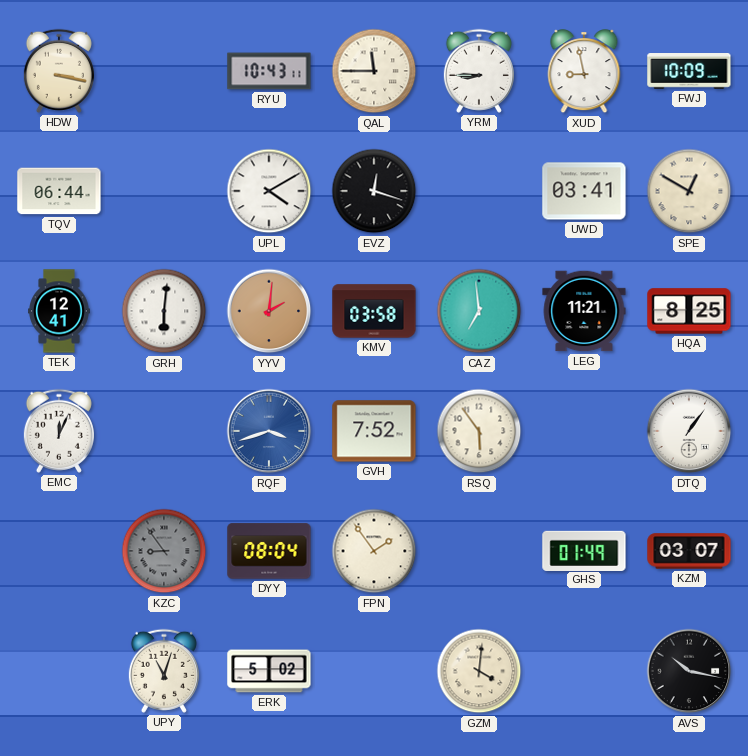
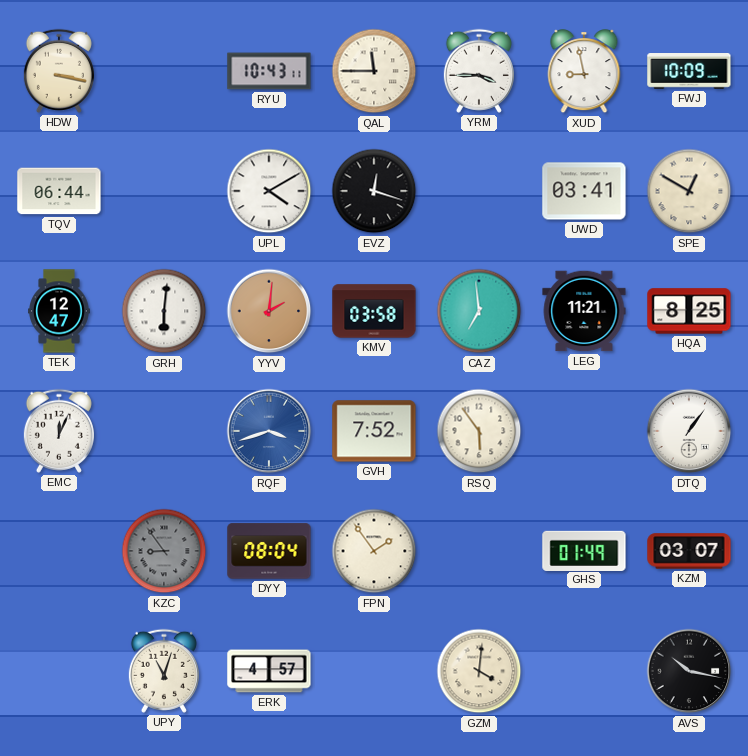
YRM: 8:45 -> 3:45 (479, 71)
TEK: 12:41 -> 12:47 (59, 311)
ERK: 5:02 -> 4:57 (269, 671)
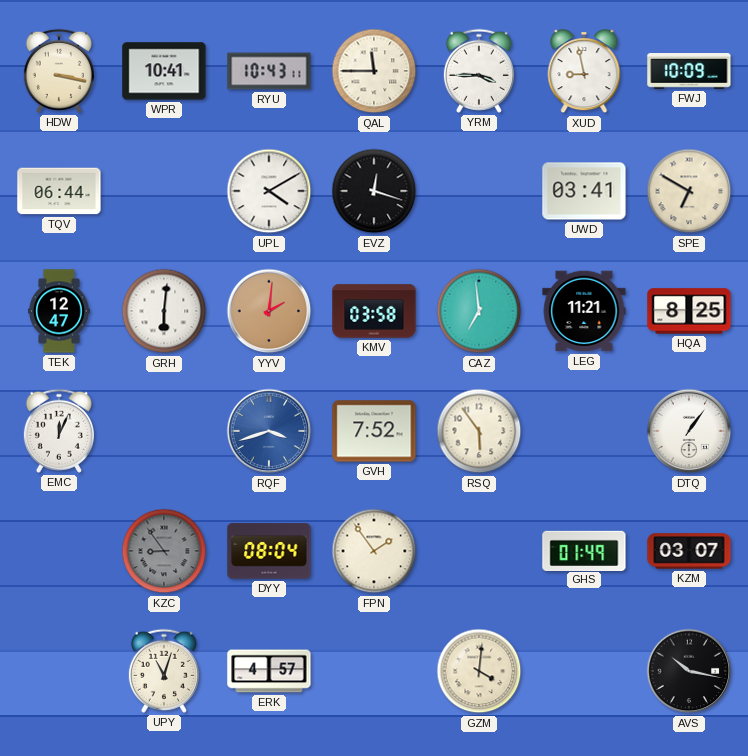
WPR: none -> 10:41 (164, 71)
SPE: 12:50 -> 6:50 (689, 191)
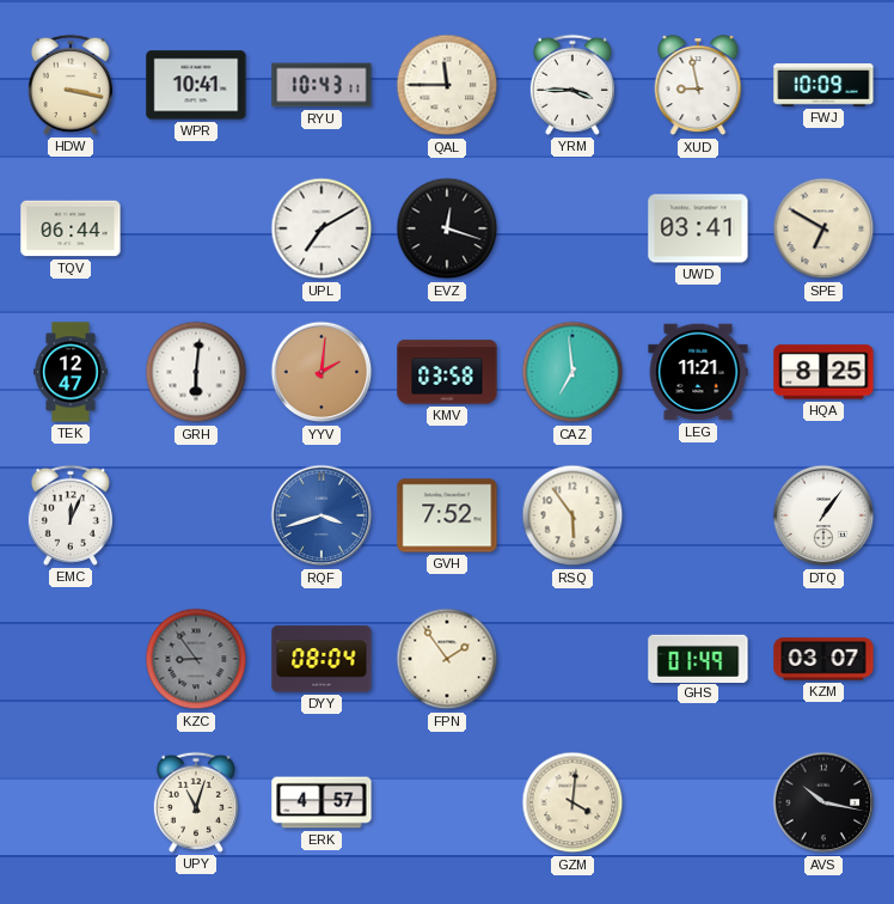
UPL: 4:10 -> 7:10 (322, 228)
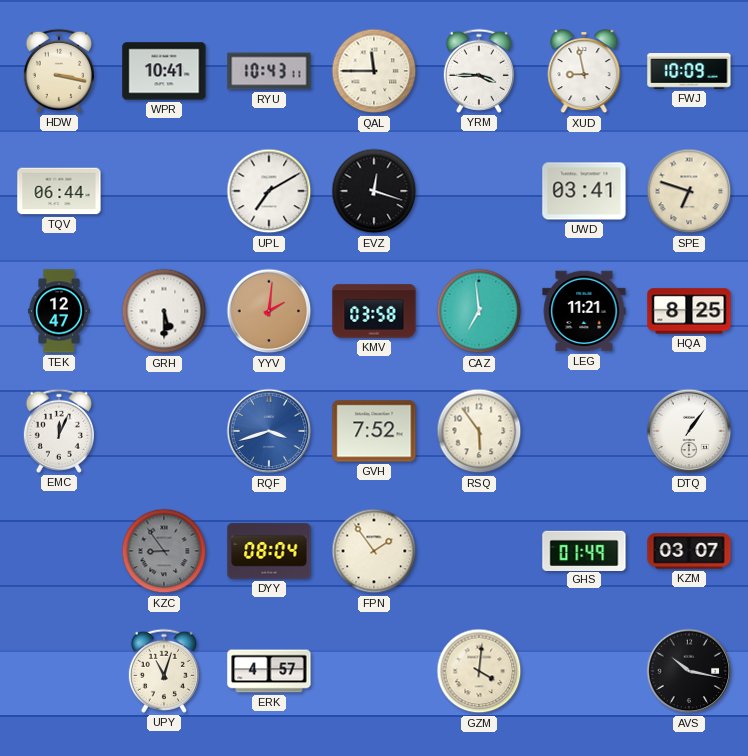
SPE: 6:50 -> 6:48 (689, 191)
GRH: 6:01 -> 5:30 (164, 311)
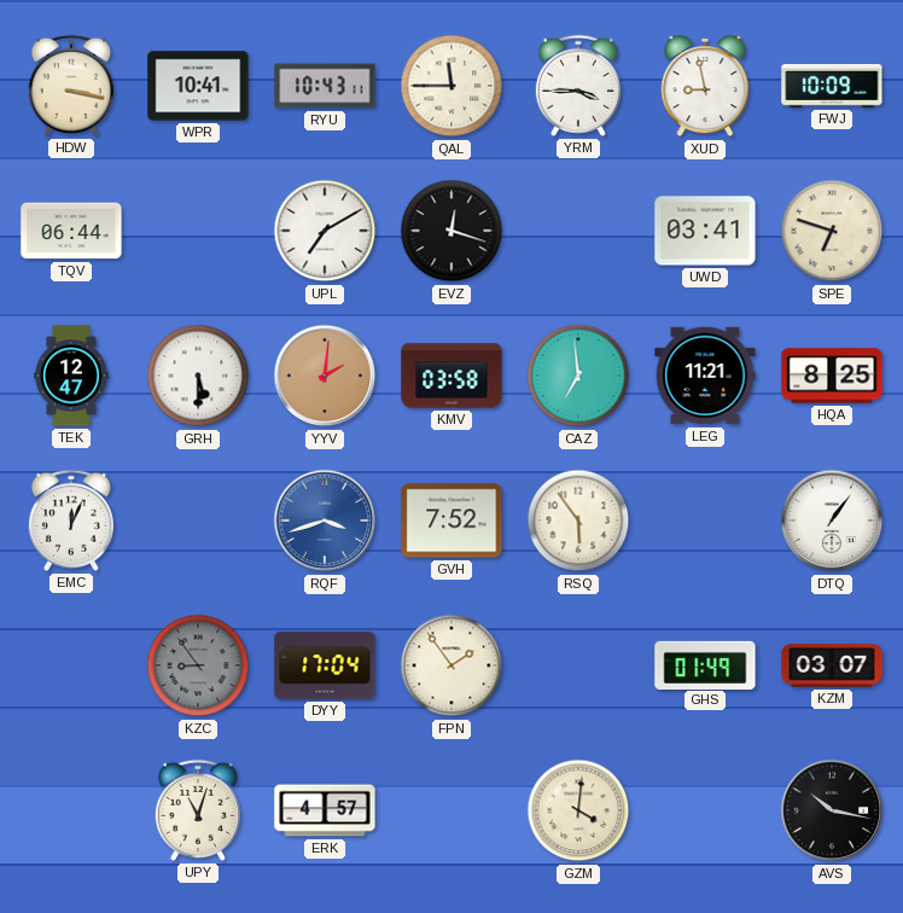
DYY: 08:04 -> 17:04 (325, 665)
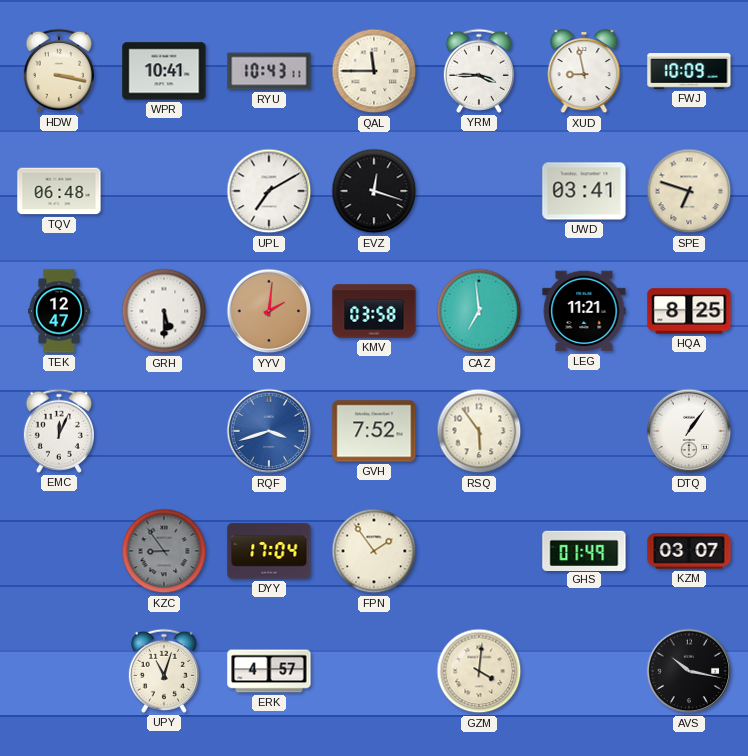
TQV: 06:44 -> 06:48 (59, 191)
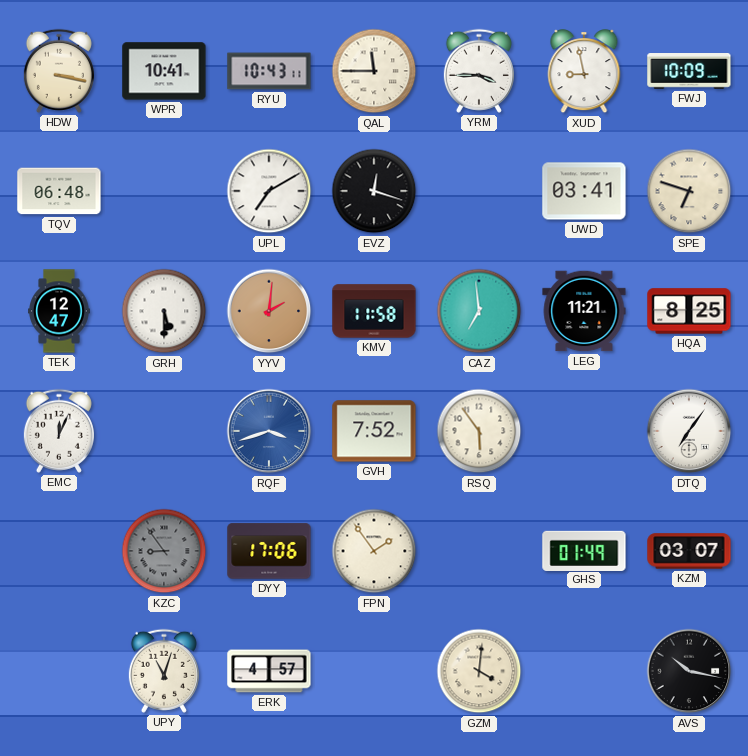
KMV: 03:58 -> 11:58 (374, 311)
DTQ: 1:06 -> 7:06 (689, 431)
DYY: 17:04 -> 17:06 (269, 551)
